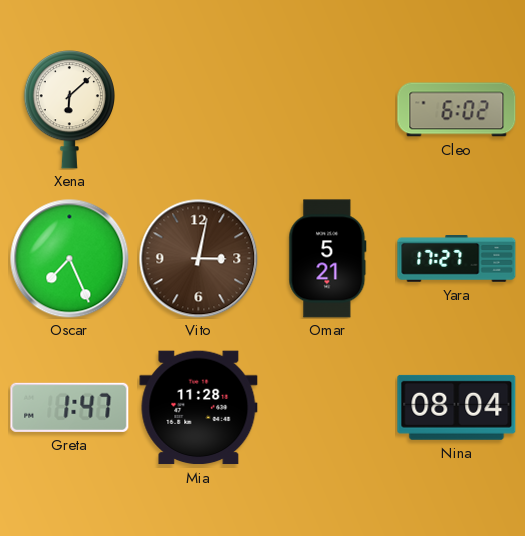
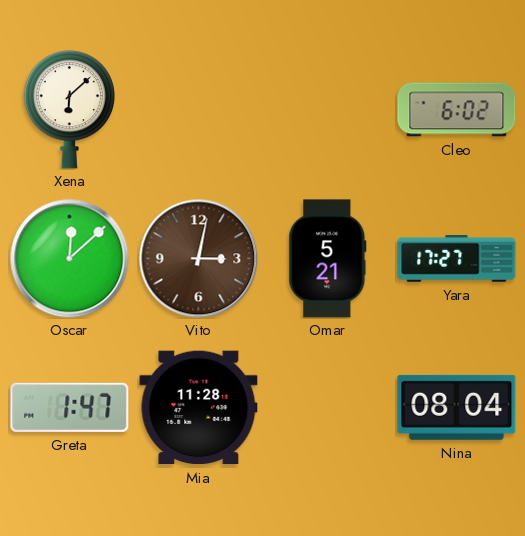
Oscar: 7:26 -> 12:08 (70, 259)
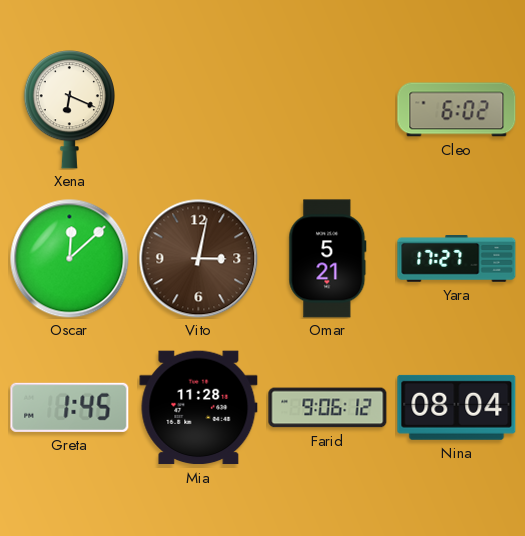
Xena: 6:08 -> 6:19 (69, 110)
Greta: 1:47 -> 1:45 (70, 407)
Farid: none -> 9:06 (328, 408)
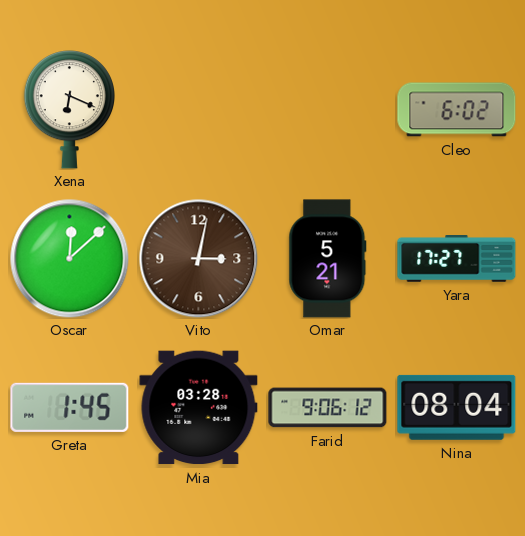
Mia: 11:28 -> 03:28 (199, 408)
